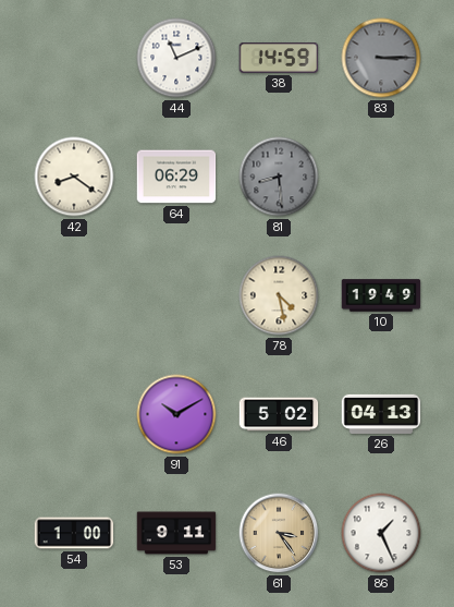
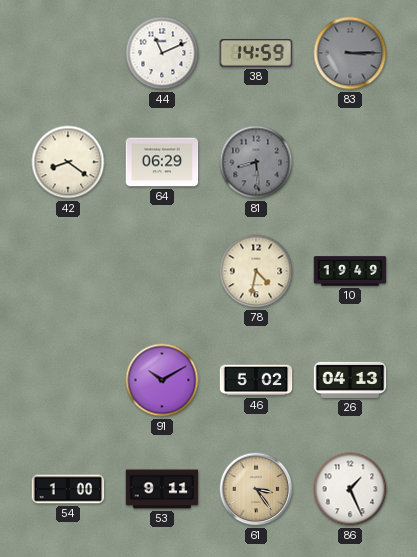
78: 4:28 -> 4:32 (256, 271)
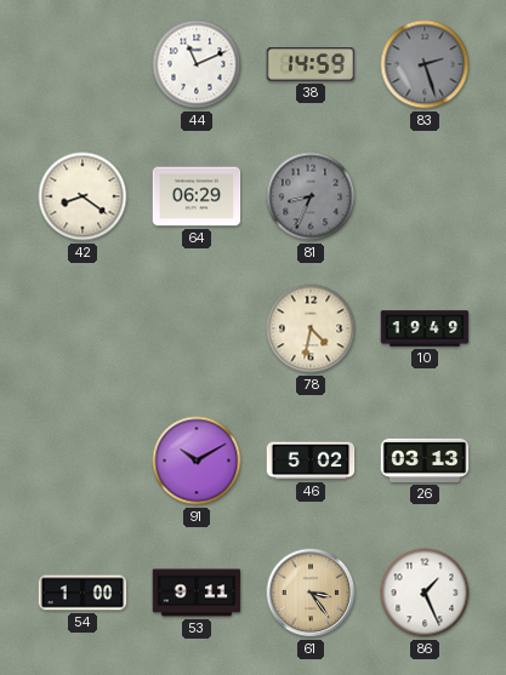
83: 3:15 -> 2:27 (425, 64)
81: 8:29 -> 8:34 (311, 196)
26: 04:13 -> 03:13 (425, 461)
